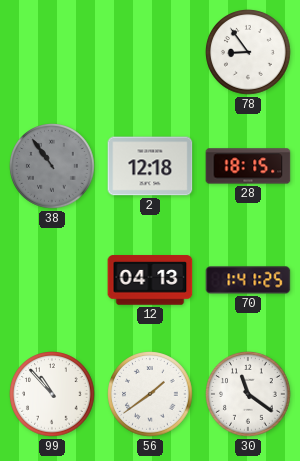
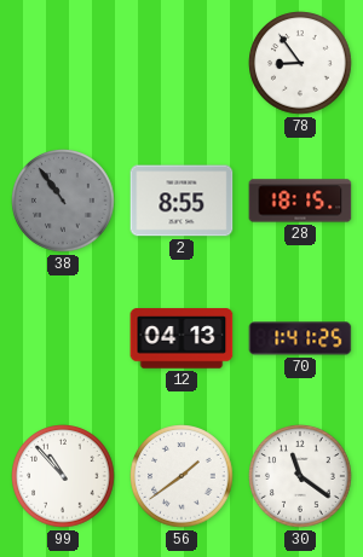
2: 12:18 -> 8:55 (181, 201)
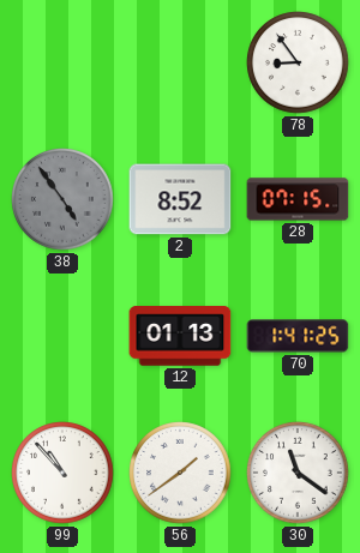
38: 10:54 -> 4:54 (62, 199)
2: 8:55 -> 8:52 (180, 199)
28: 18:15 -> 07:15 (298, 199)
12: 04:13 -> 01:13 (180, 336)
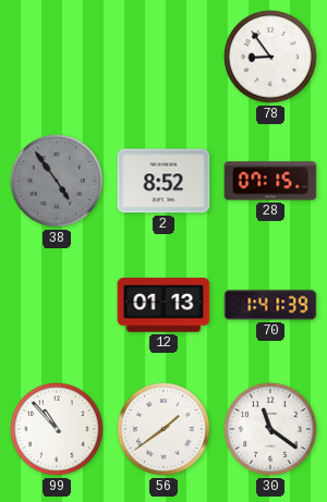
70: 1:41:25 -> 1:41:39 (270, 305)
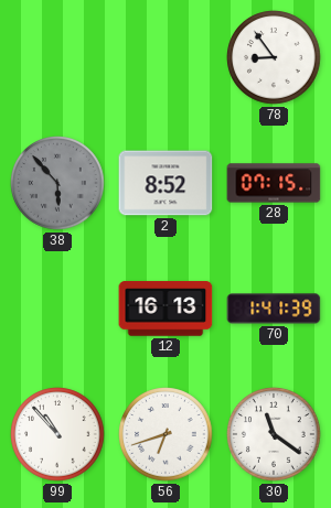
38: 4:54 -> 5:53 (57, 183)
12: 01:13 -> 16:13 (165, 309)
56: 1:39 -> 6:42 (165, 434)
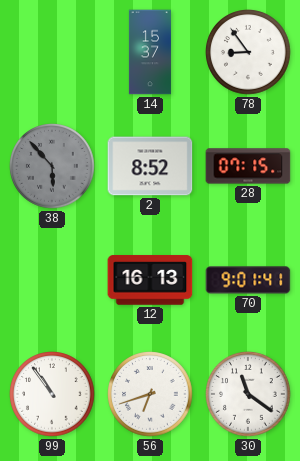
14: none -> 15:37 (150, 52)
70: 1:41 -> 9:01 (248, 280)
99: 10:53 -> 10:54 (52, 394)
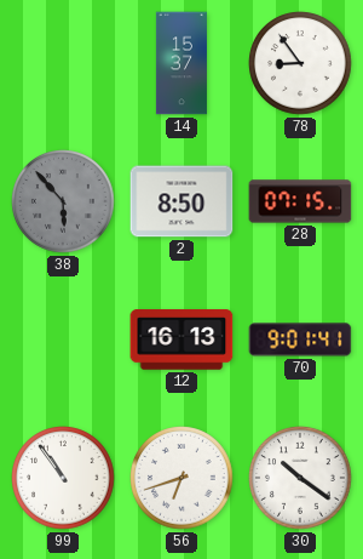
2: 8:52 -> 8:50 (181, 201)
30: 11:21 -> 10:21 (300, 478)
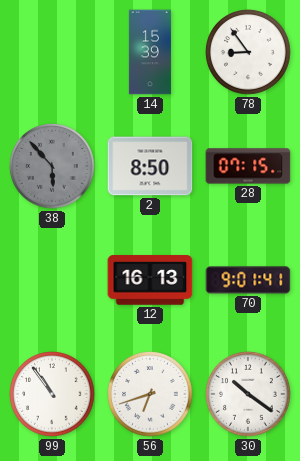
14: 15:37 -> 15:39 (150, 52)
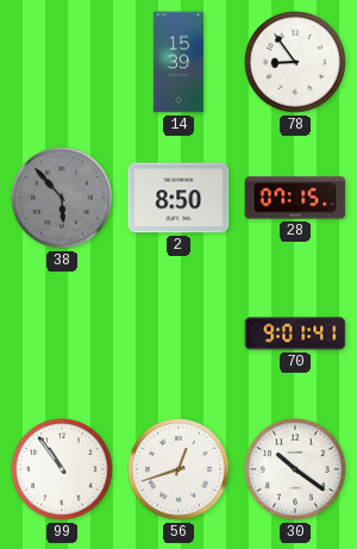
12: 16:13 -> none (150, 280)
56: 6:42 -> 12:42 (178, 469)
